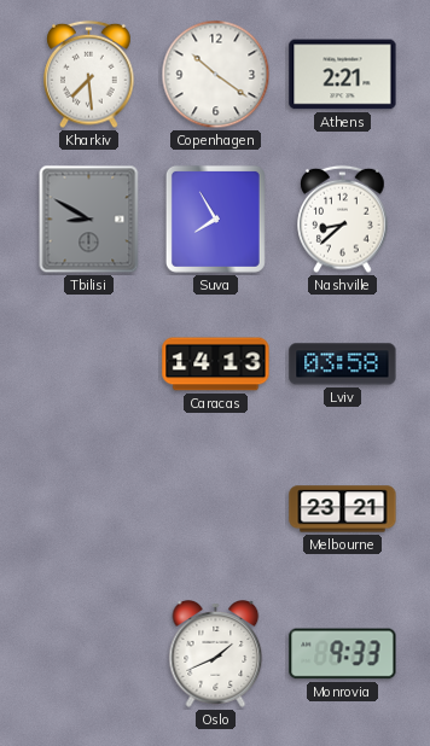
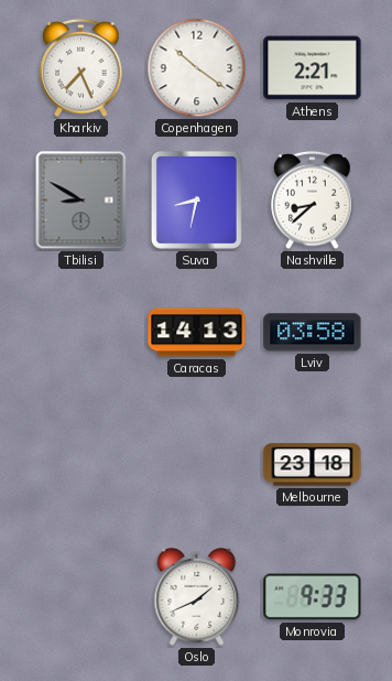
Kharkiv: 7:29 -> 7:26 (81, 68)
Suva: 7:55 -> 8:32 (196, 199)
Melbourne: 23:21 -> 23:18 (313, 465)
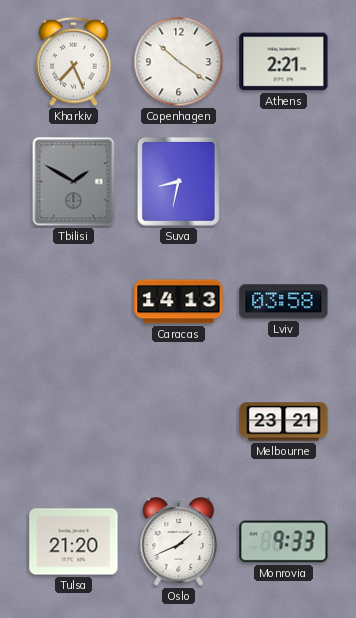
Tbilisi: 8:50 -> 1:50 (74, 182)
Nashville: 8:38 -> none (313, 201)
Melbourne: 23:18 -> 23:21 (284, 422)
Tulsa: none -> 21:20 (74, 542)
